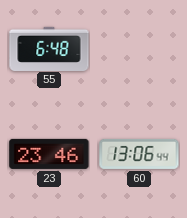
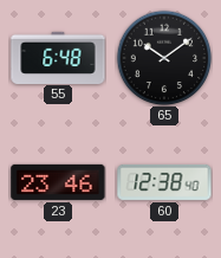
65: none -> 10:09 (164, 58)
60: 13:06 -> 12:38 (164, 182)
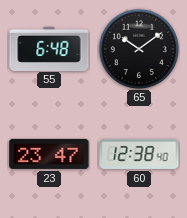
23: 23:46 -> 23:47 (49, 154)
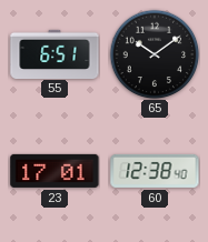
55: 6:48 -> 6:51 (55, 53)
23: 23:47 -> 17:01 (55, 171)
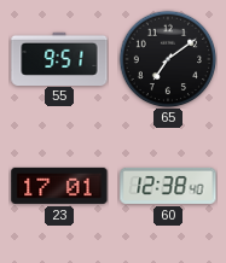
55: 6:51 -> 9:51 (59, 58)
65: 10:09 -> 7:09 (168, 59)
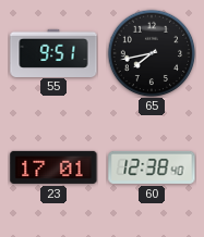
65: 7:09 -> 7:43 (152, 53)
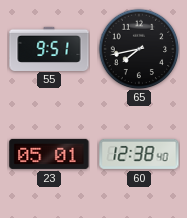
23: 17:01 -> 05:01 (49, 154)
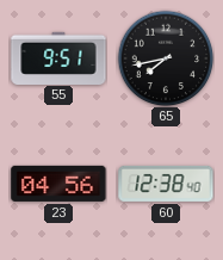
23: 05:01 -> 04:56 (58, 184)
